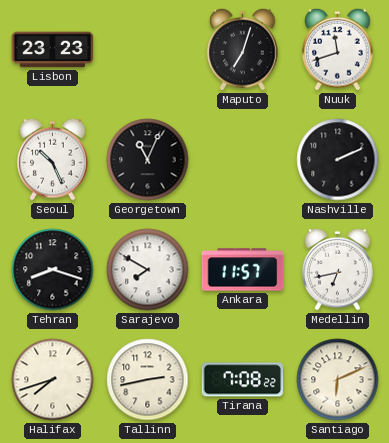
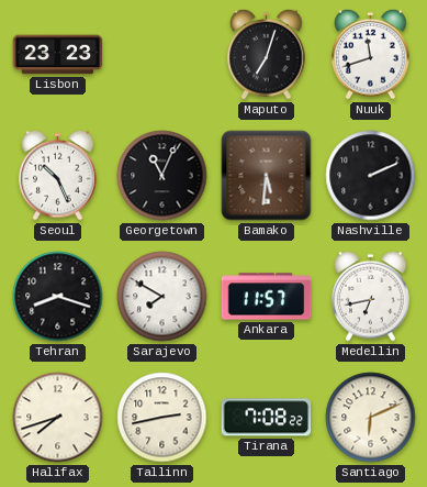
Bamako: none -> 5:31 (267, 176)
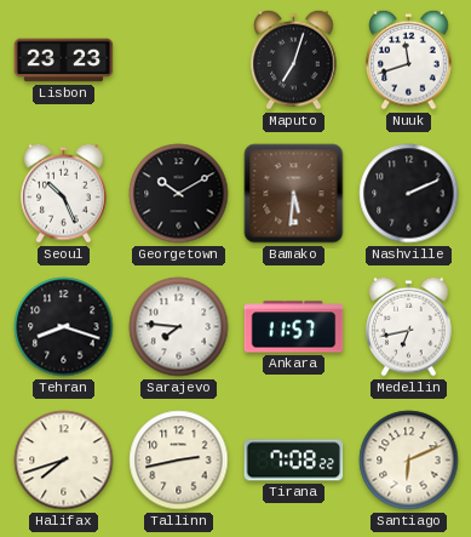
Georgetown: 11:04 -> 10:10 (179, 194)
Sarajevo: 7:50 -> 7:46 (179, 327)
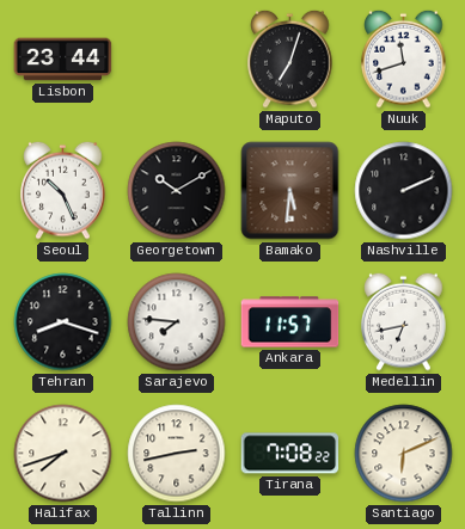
Lisbon: 23:23 -> 23:44 (63, 60)
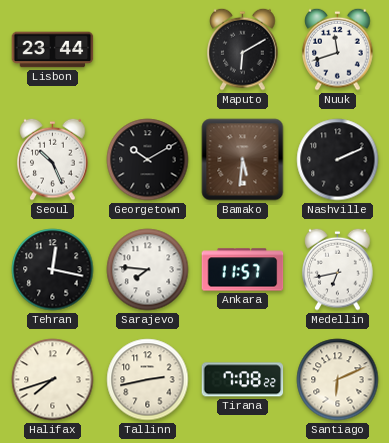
Maputo: 7:03 -> 6:10 (243, 49)
Tehran: 8:18 -> 12:17 (53, 270)
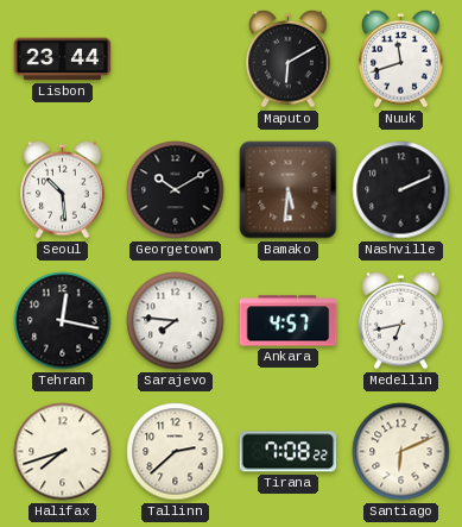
Seoul: 10:26 -> 10:29 (63, 189)
Ankara: 11:57 -> 4:57 (289, 321)
Tallinn: 2:43 -> 2:38 (176, 452)
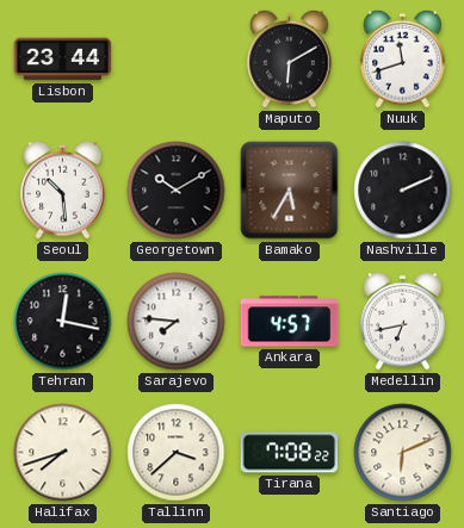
Bamako: 5:31 -> 5:35 (290, 191)
Tallinn: 2:38 -> 3:38 (177, 453)
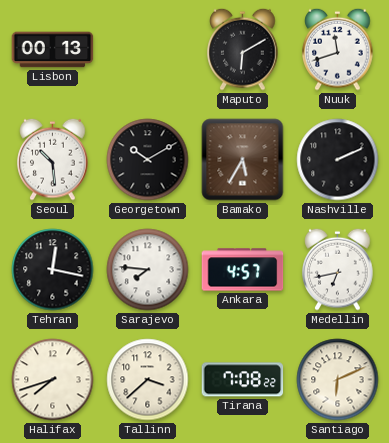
Lisbon: 23:44 -> 00:13 (53, 50)
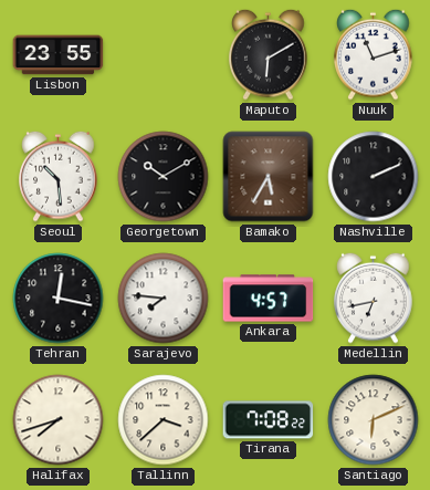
Lisbon: 00:13 -> 23:55 (59, 55)
Nuuk: 11:42 -> 11:12 (374, 54)
